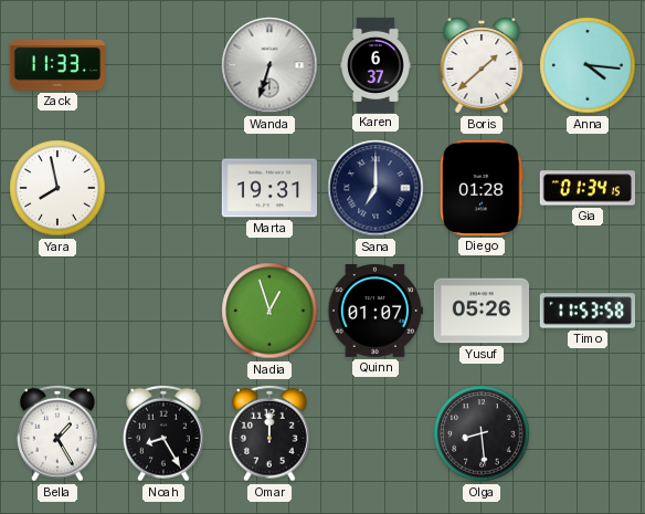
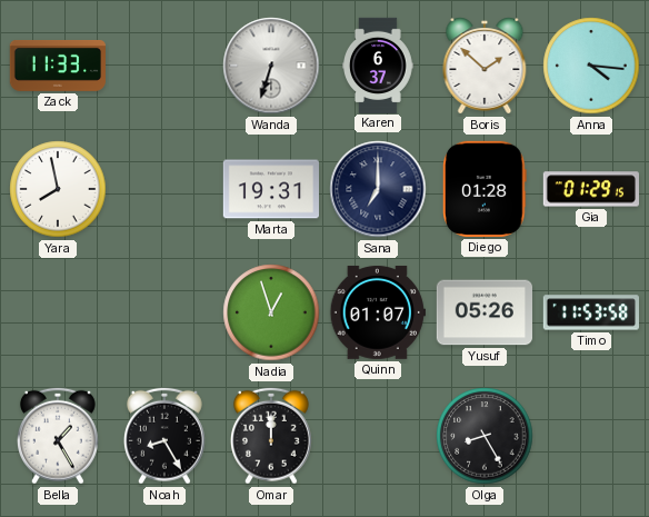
Boris: 1:38 -> 1:52 (485, 66)
Gia: 01:34 -> 01:29 (590, 189)
Olga: 8:29 -> 8:25 (485, 436)
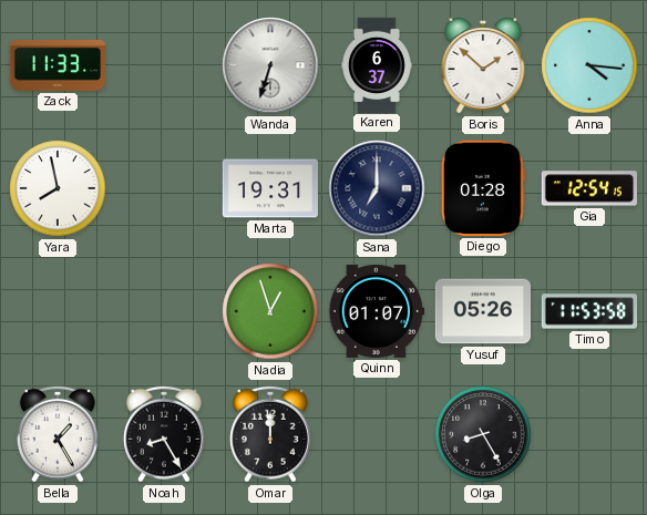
Gia: 01:29 -> 12:54 (588, 188)
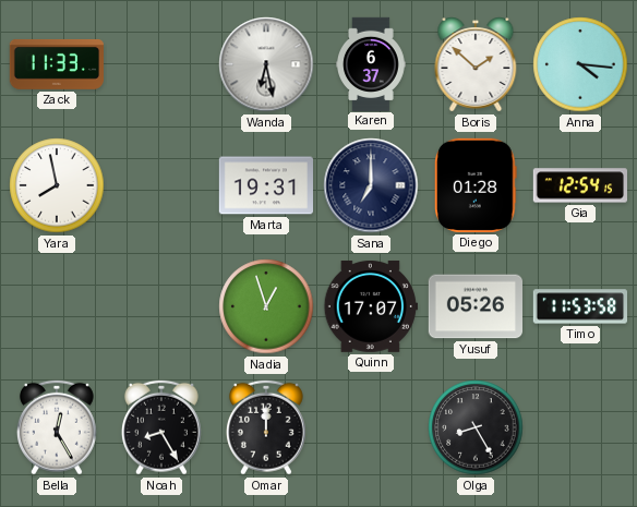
Wanda: 6:33 -> 6:28 (266, 64)
Quinn: 01:07 -> 17:07 (371, 306)
Bella: 1:25 -> 12:25 (57, 427)
